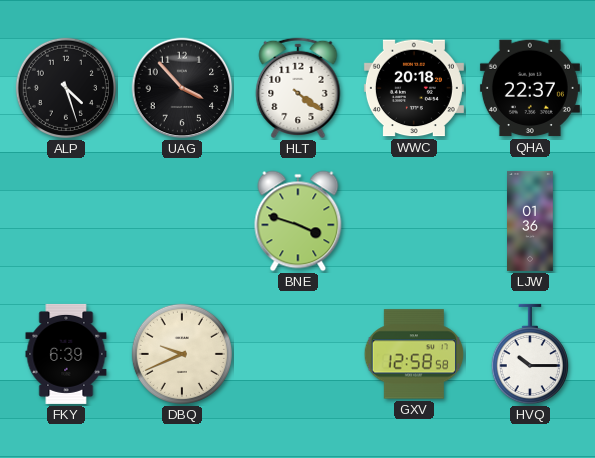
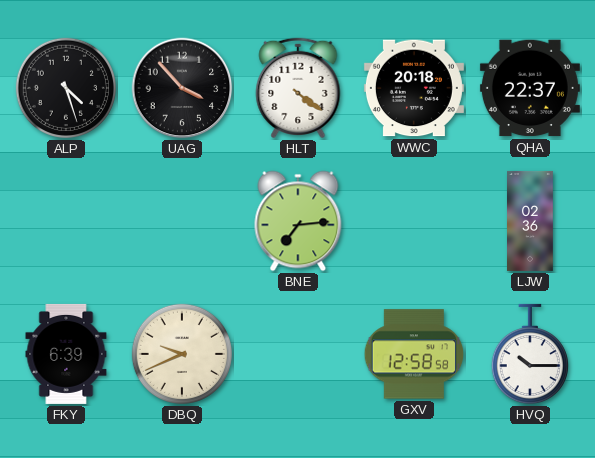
BNE: 3:48 -> 7:14 (298, 221)
LJW: 01:36 -> 02:36 (531, 221)
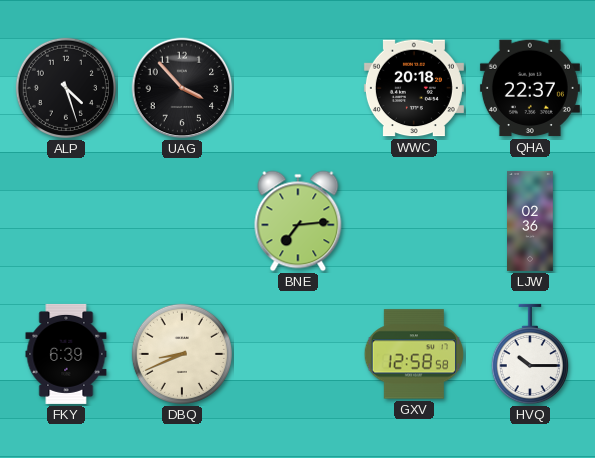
HLT: 4:21 -> none (298, 88)
DBQ: 9:41 -> 8:41 (182, 354)
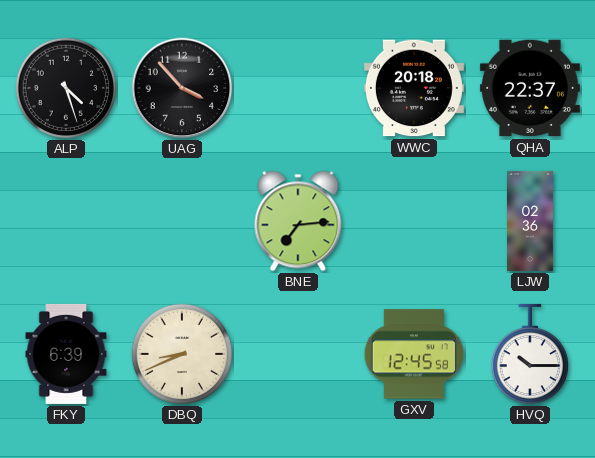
GXV: 12:58 -> 12:45 (414, 354)
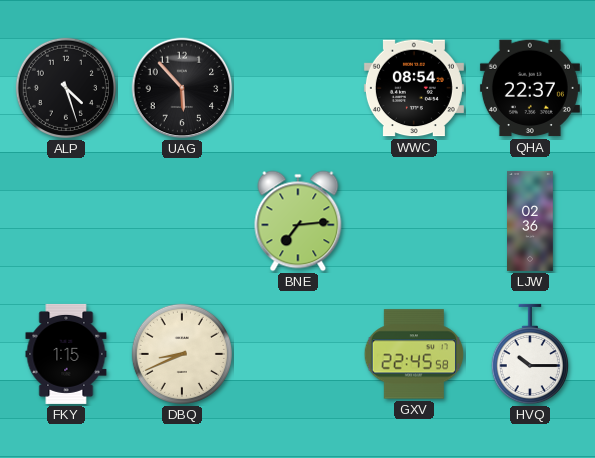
UAG: 3:53 -> 5:53 (182, 88)
WWC: 20:18 -> 08:54 (414, 88)
FKY: 6:39 -> 1:15 (66, 354)
GXV: 12:45 -> 22:45 (414, 354)
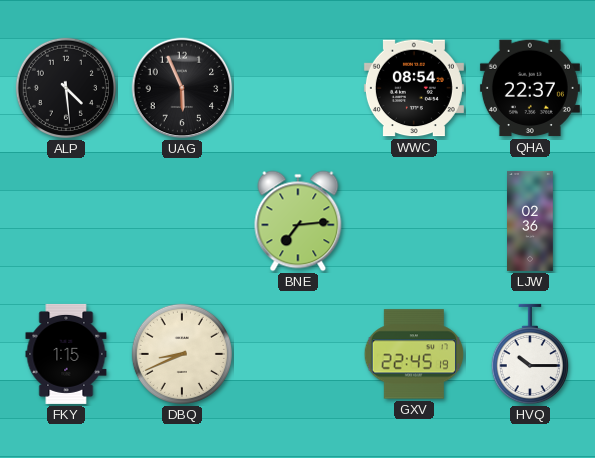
ALP: 4:27 -> 4:29 (66, 88)
UAG: 5:53 -> 5:56 (182, 88)
GXV: 22:45:58 -> 22:45:19 (414, 354)
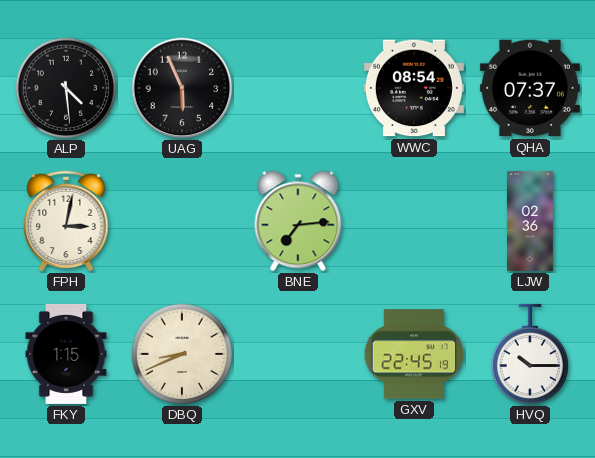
QHA: 22:37 -> 07:37 (530, 88)
FPH: none -> 3:02 (66, 221)
